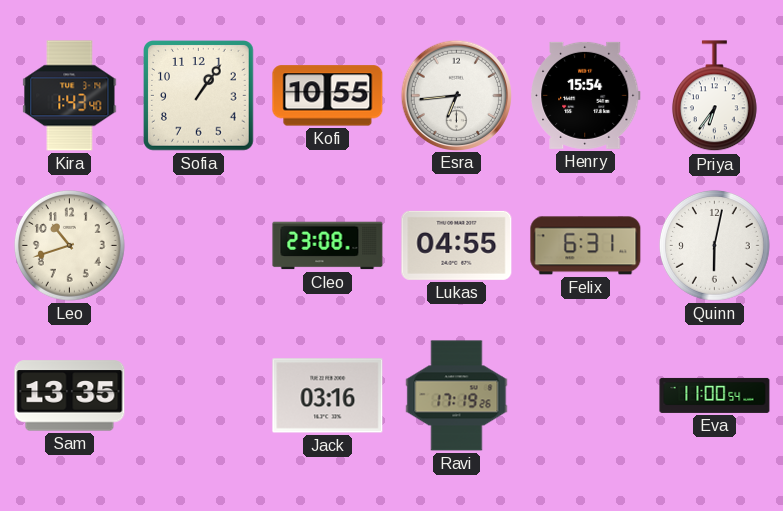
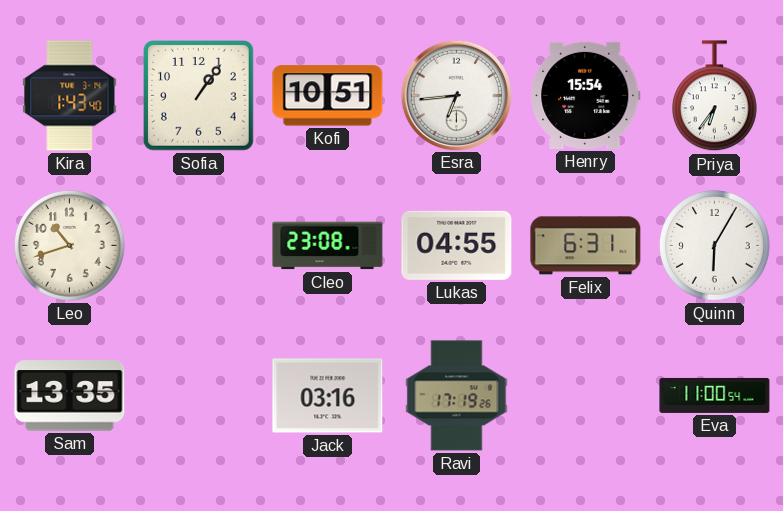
Kofi: 10:55 -> 10:51 (328, 96)
Quinn: 6:02 -> 6:05 (715, 246)
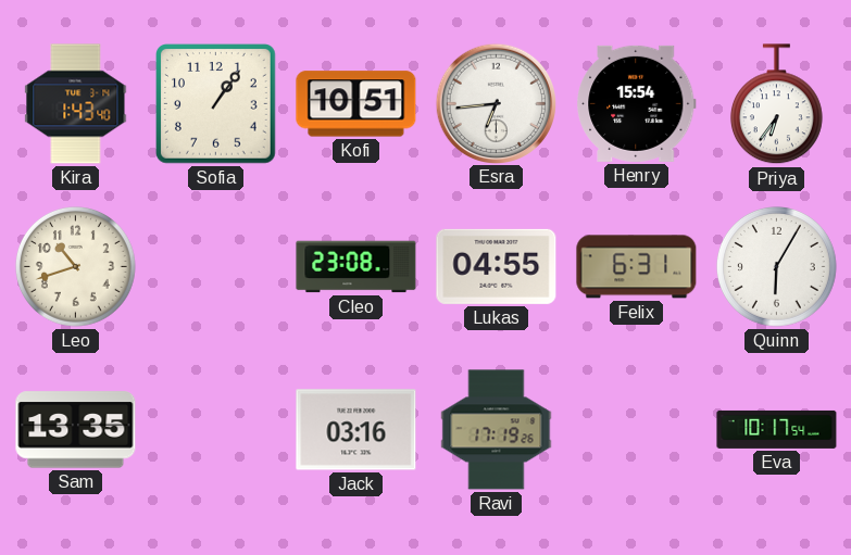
Eva: 11:00 -> 10:17 (777, 429)
